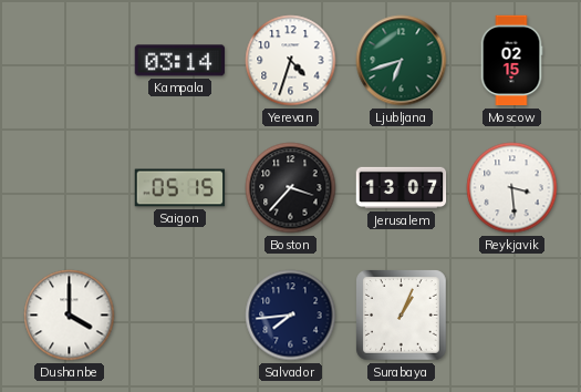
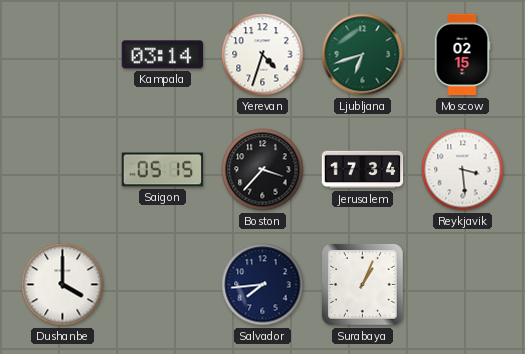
Jerusalem: 13:07 -> 17:34 (363, 170)
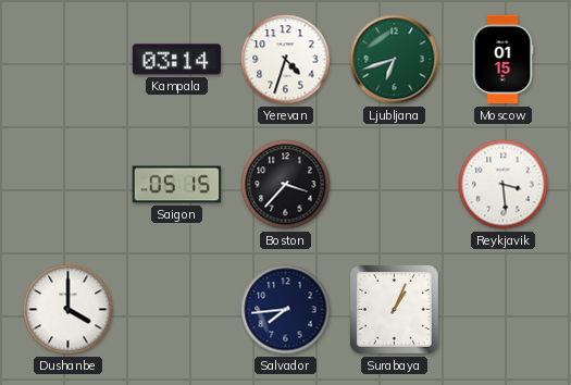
Moscow: 02:15 -> 01:15 (502, 60)
Jerusalem: 17:34 -> none (363, 170)
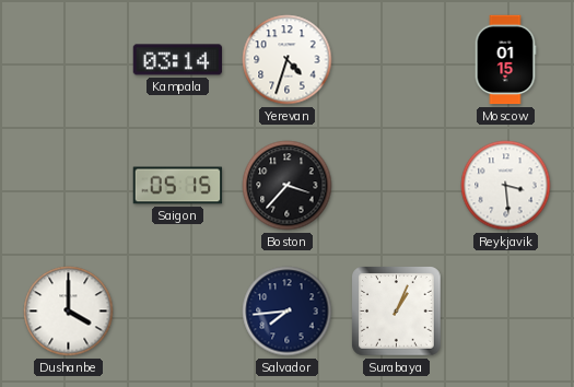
Ljubljana: 6:42 -> none (395, 60)
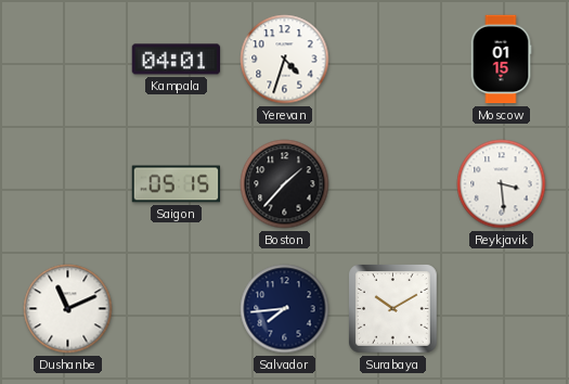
Kampala: 03:14 -> 04:01 (177, 60)
Boston: 3:37 -> 1:37 (285, 184)
Dushanbe: 4:00 -> 11:11 (68, 309)
Surabaya: 1:04 -> 10:10 (393, 309)
